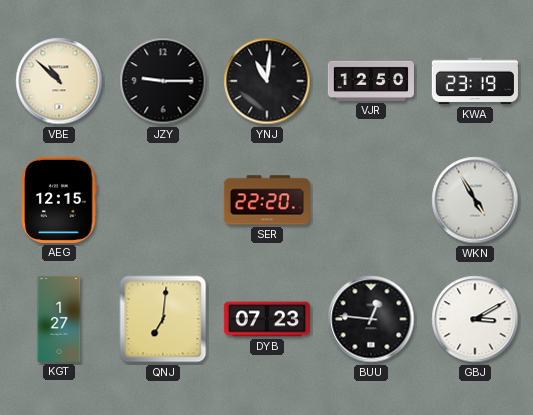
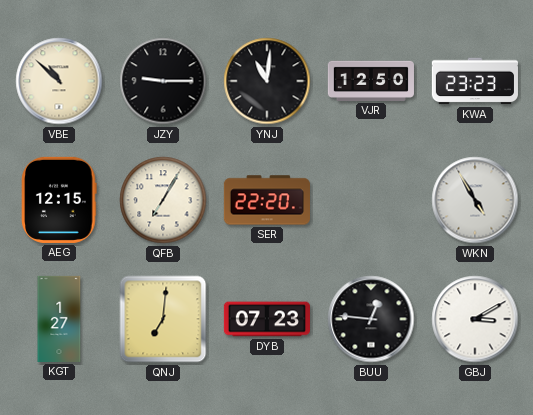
KWA: 23:19 -> 23:23 (475, 81)
QFB: none -> 7:05 (163, 200)
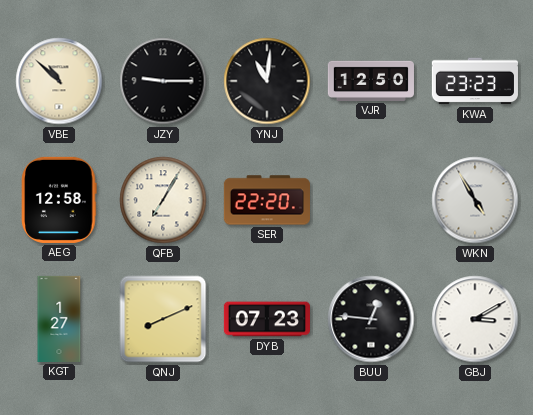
AEG: 12:15 -> 12:58 (59, 200)
QNJ: 7:01 -> 8:11 (163, 319)
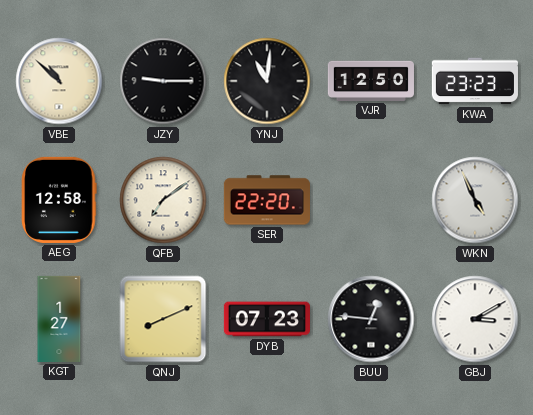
QFB: 7:05 -> 7:09 (163, 200)
WKN: 4:55 -> 4:56 (475, 200)
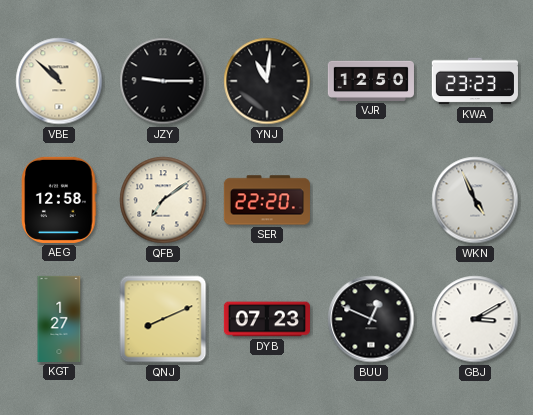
BUU: 12:46 -> 12:49 (371, 319)
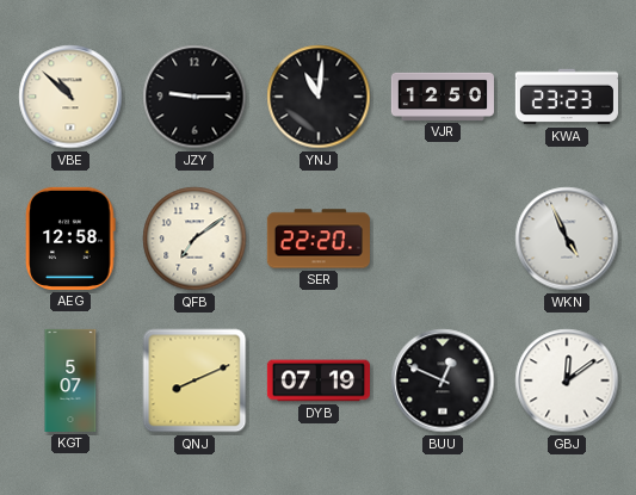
KGT: 1:27 -> 5:07 (70, 380)
DYB: 07:23 -> 07:19 (319, 380)
GBJ: 3:10 -> 12:09 (567, 380)
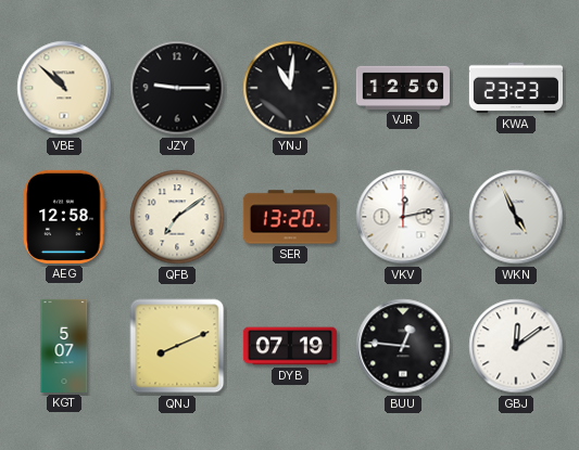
SER: 22:20 -> 13:20 (290, 217)
VKV: none -> 12:13 (403, 217)
BUU: 12:49 -> 12:46 (403, 346)
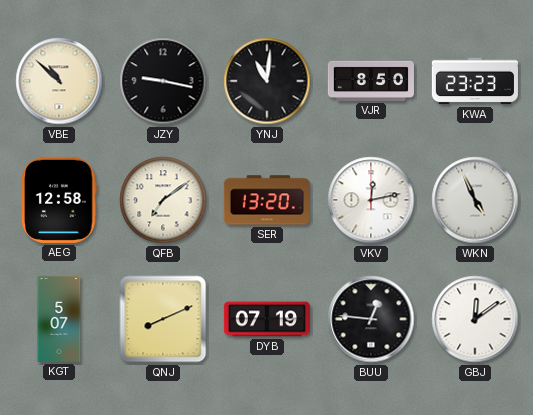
JZY: 9:15 -> 9:17 (163, 81)
VJR: 12:50 -> 8:50 (371, 81)
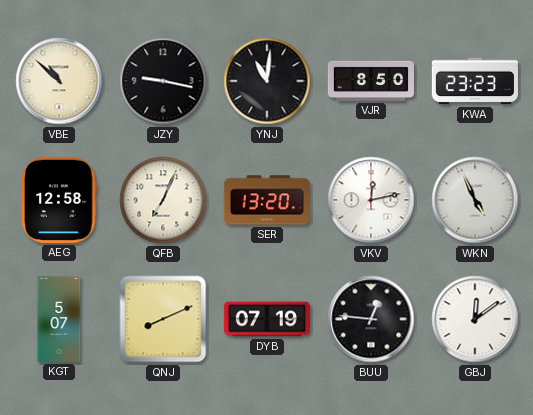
QFB: 7:09 -> 7:04 (163, 200)
